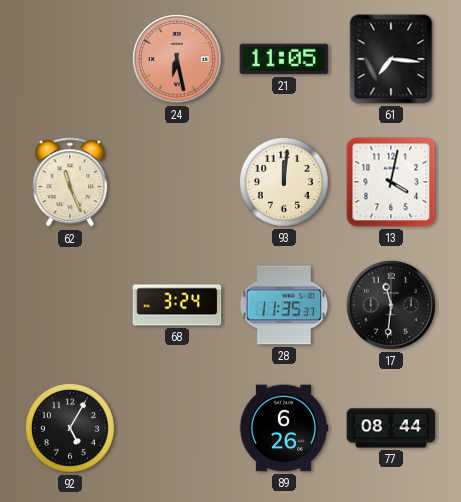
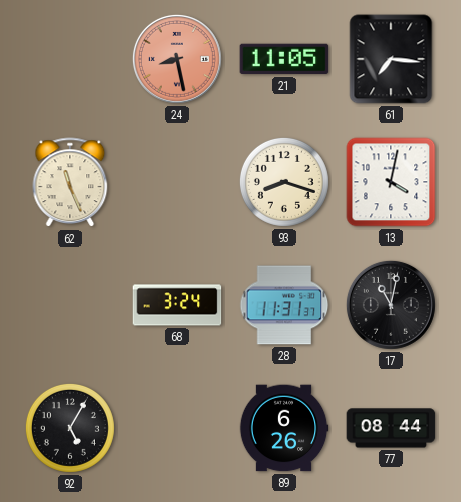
24: 6:28 -> 8:28 (177, 59)
93: 12:01 -> 8:18 (284, 182)
28: 11:35 -> 11:31 (284, 305)
17: 11:31 -> 11:02 (391, 305)
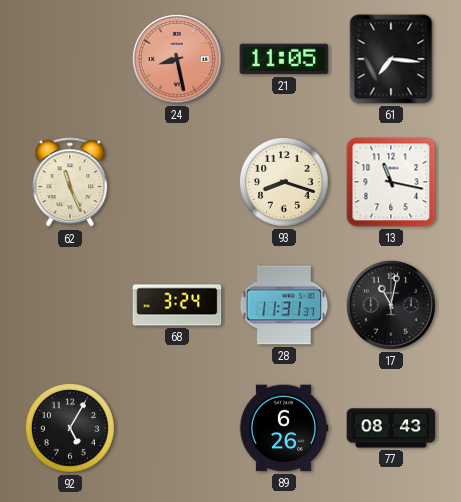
13: 4:02 -> 11:17 (391, 182)
77: 08:44 -> 08:43 (391, 428)
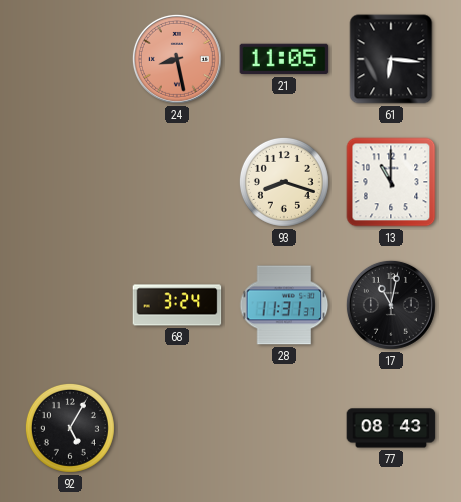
61: 7:16 -> 6:16 (391, 59)
62: 11:26 -> none (70, 183)
13: 11:17 -> 11:00 (391, 182)
89: 6:26 -> none (284, 428)
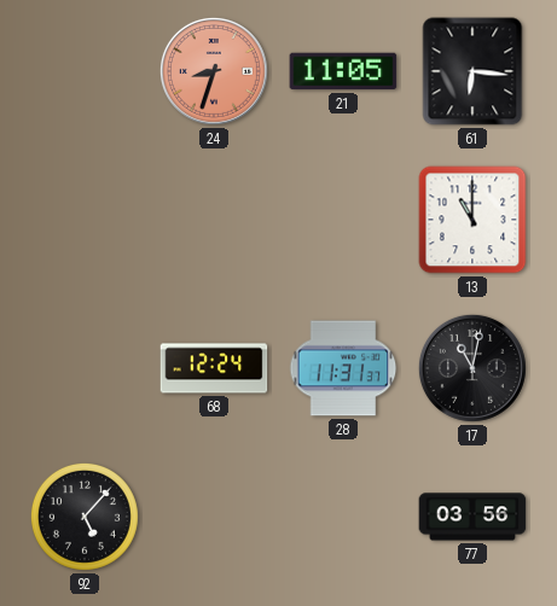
24: 8:28 -> 8:33 (214, 71)
93: 8:18 -> none (284, 182)
68: 3:24 -> 12:24 (214, 368)
92: 5:05 -> 5:07 (85, 517)
77: 08:43 -> 03:56 (472, 517)
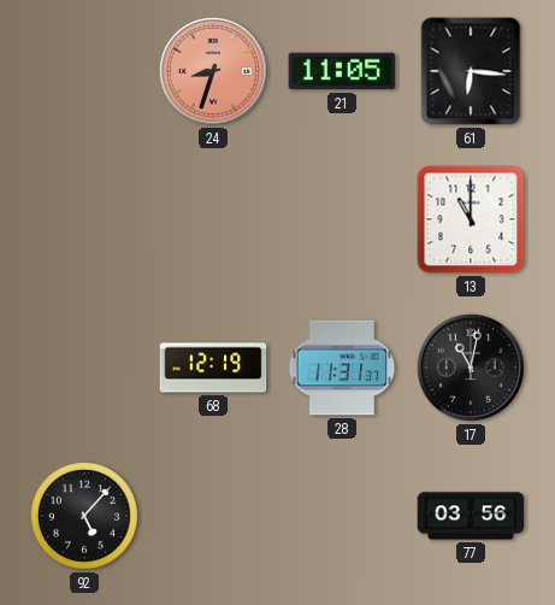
68: 12:24 -> 12:19 (213, 368)
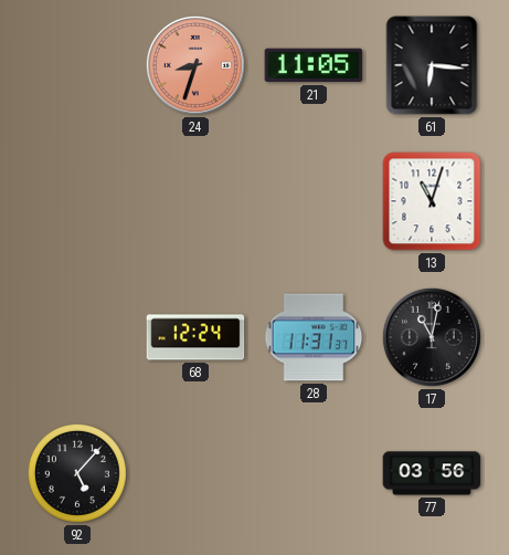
13: 11:00 -> 11:03 (432, 201)
68: 12:19 -> 12:24 (195, 337)
